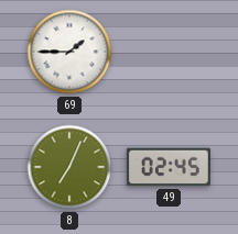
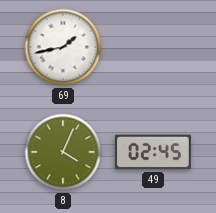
69: 1:45 -> 1:43 (63, 47)
8: 7:04 -> 4:04 (63, 152)
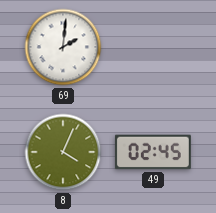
69: 1:43 -> 2:01 (63, 47)
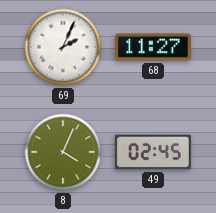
69: 2:01 -> 2:04 (63, 47)
68: none -> 11:27 (153, 47)
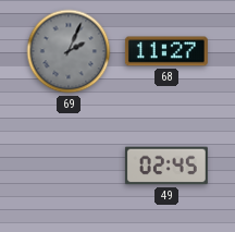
69 dial: white -> grey (69, 51)
8: 4:04 -> none (63, 152)
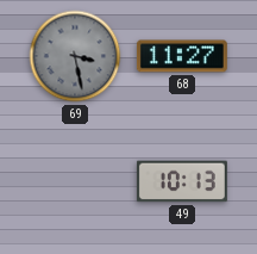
69: 2:04 -> 3:28 (75, 56)
49: 02:45 -> 10:13 (182, 181)
